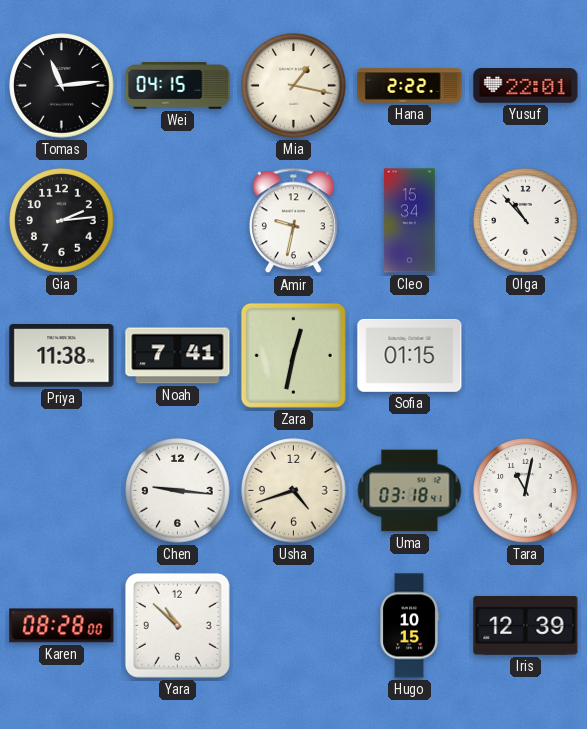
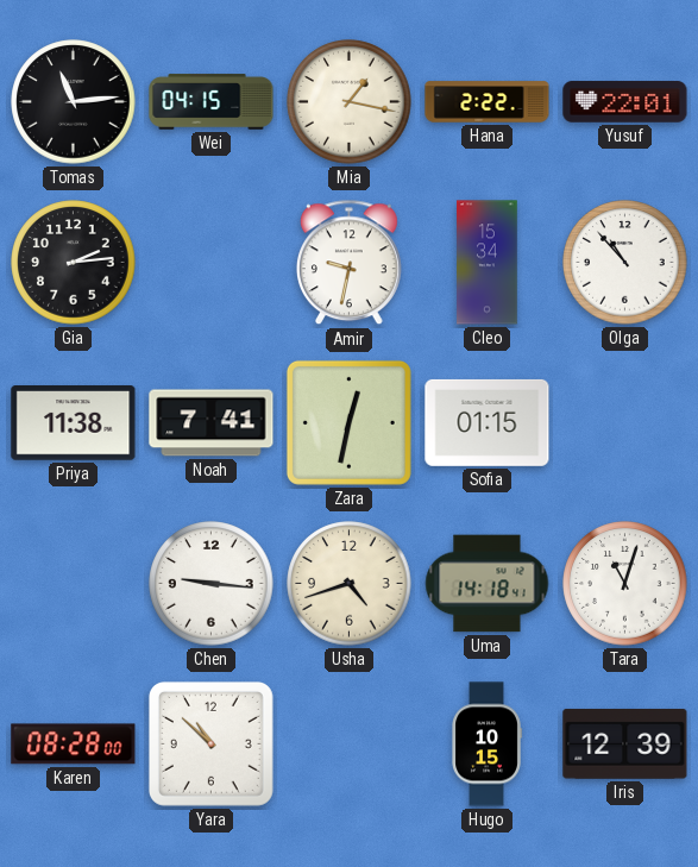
Uma: 03:18 -> 14:18 (488, 584)
Tara: 11:02 -> 11:03 (625, 584)
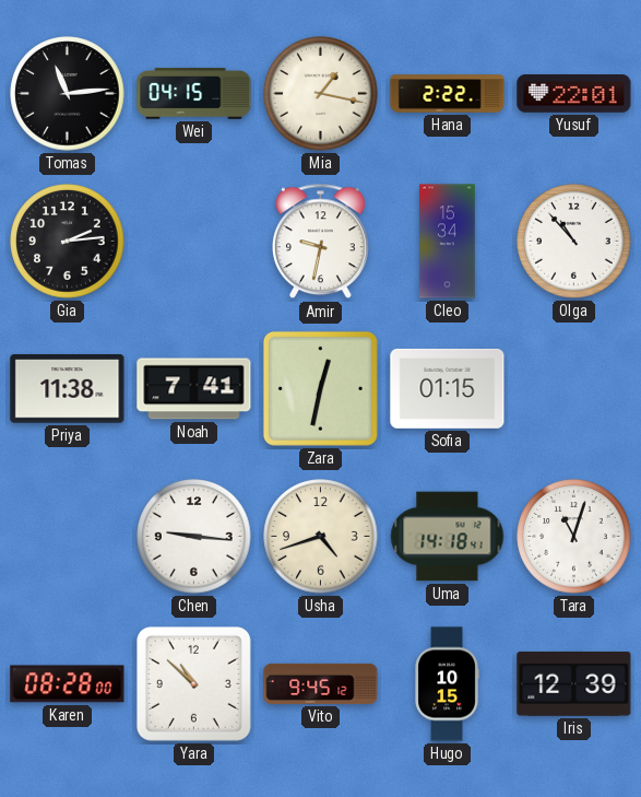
Vito: none -> 9:45 (321, 683)
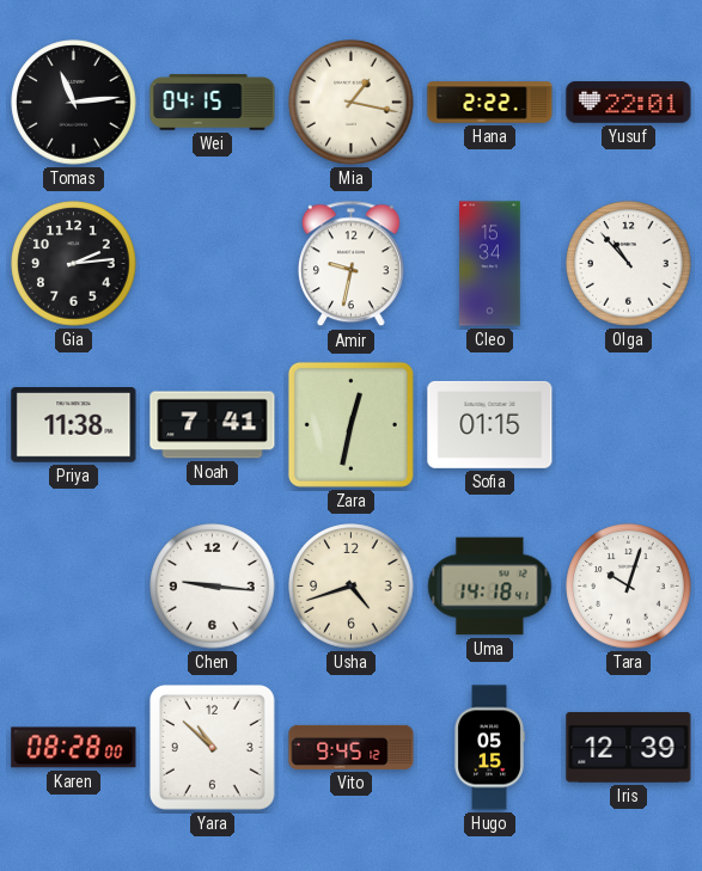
Tara: 11:03 -> 10:03 (629, 587)
Hugo: 10:15 -> 05:15 (489, 748)
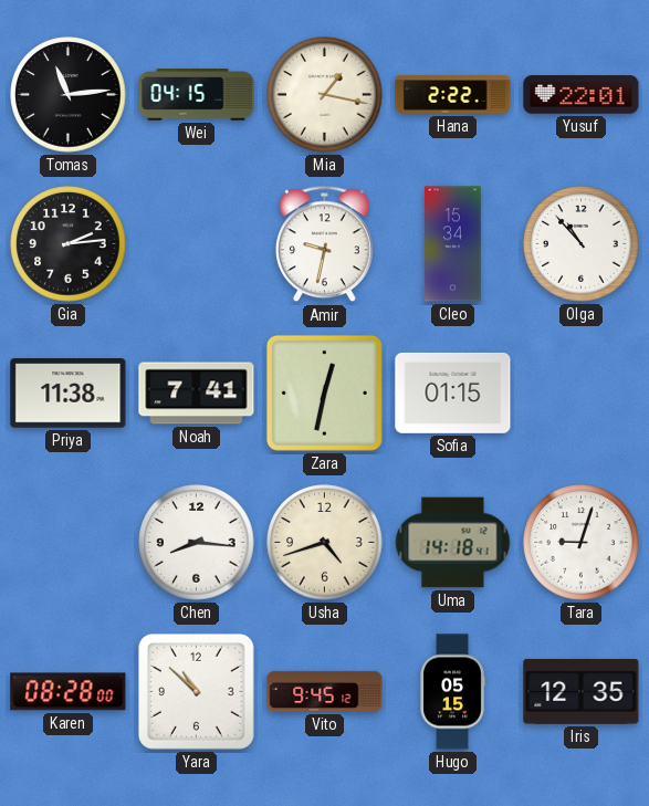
Chen: 9:16 -> 8:16 (197, 543)
Tara: 10:03 -> 9:03 (582, 543)
Iris: 12:39 -> 12:35 (582, 691)
